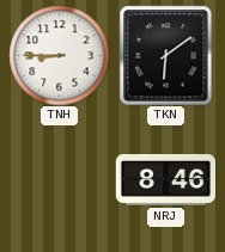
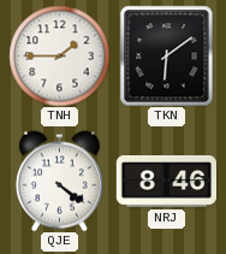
TNH: 8:45 -> 1:45 (59, 55)
QJE: none -> 4:21 (59, 181)
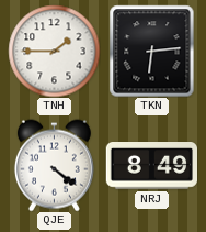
TKN: 6:09 -> 6:14 (152, 51)
NRJ: 8:46 -> 8:49 (151, 166)
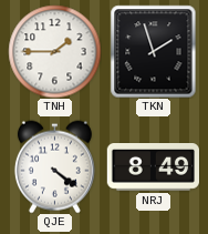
TKN: 6:14 -> 1:57 (154, 51)
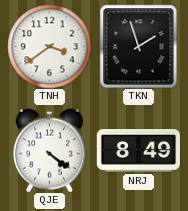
TNH: 1:45 -> 3:39 (49, 46)
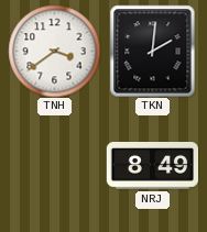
TKN: 1:57 -> 2:01 (153, 51)
QJE: 4:21 -> none (49, 150)
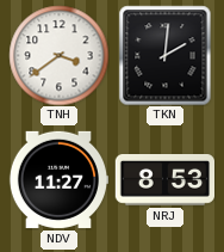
NDV: none -> 11:27 (58, 179)
NRJ: 8:49 -> 8:53 (164, 180)
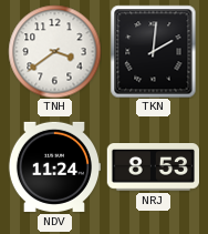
NDV: 11:27 -> 11:24 (54, 166)
